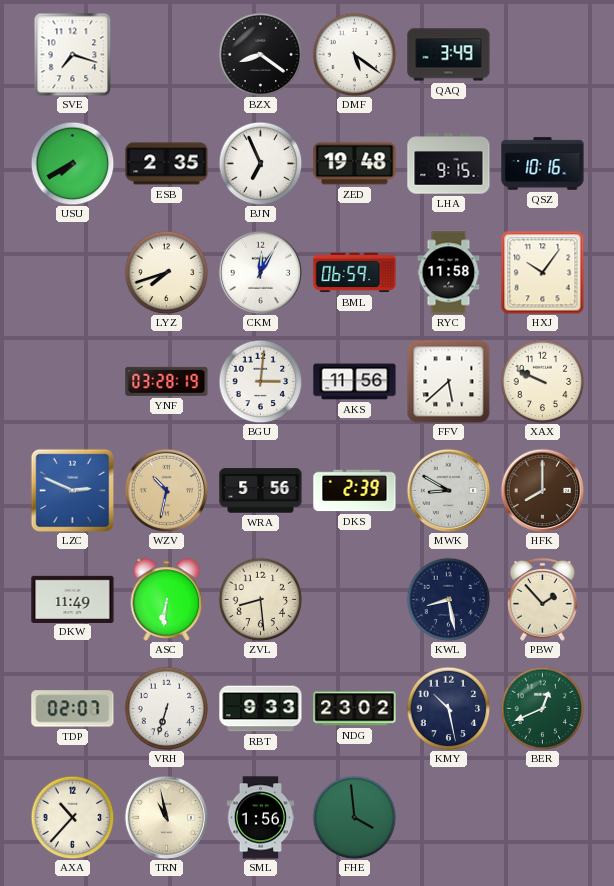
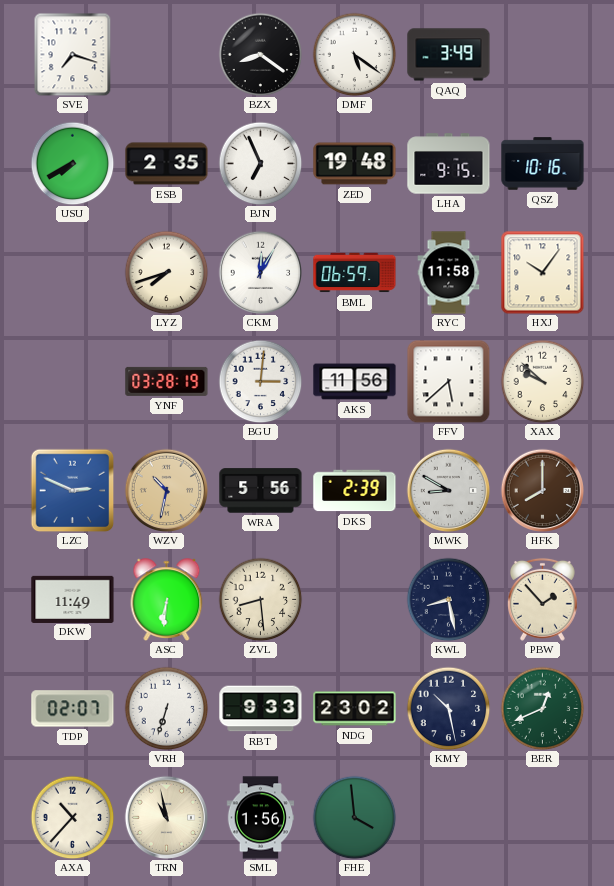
XAX: 9:49 -> 9:52 (542, 381)
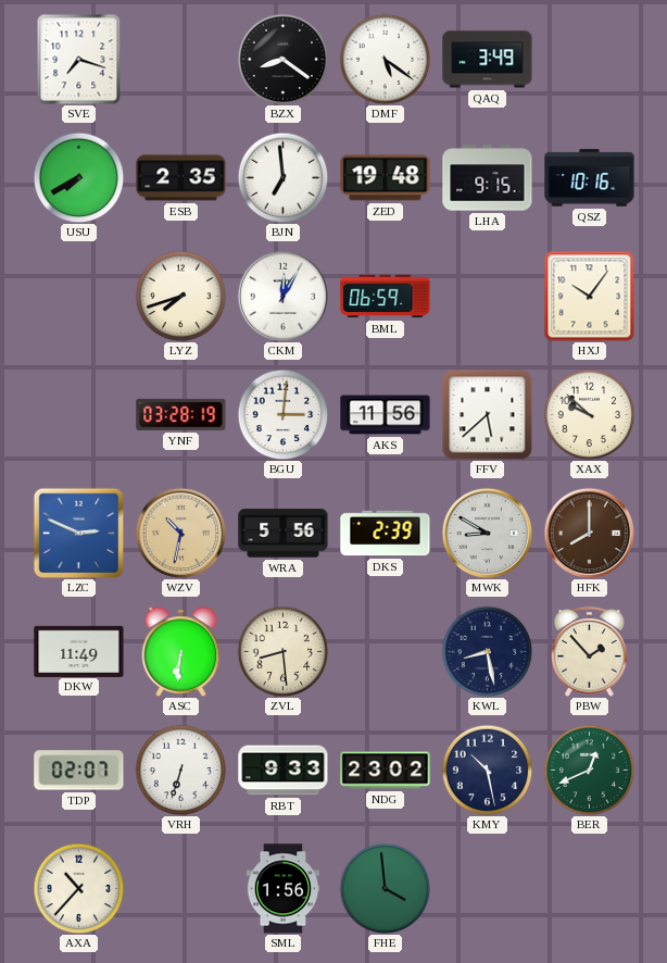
BJN: 6:56 -> 6:59 (282, 177)
RYC: 11:58 -> none (449, 273)
TRN: 10:58 -> none (166, 817)
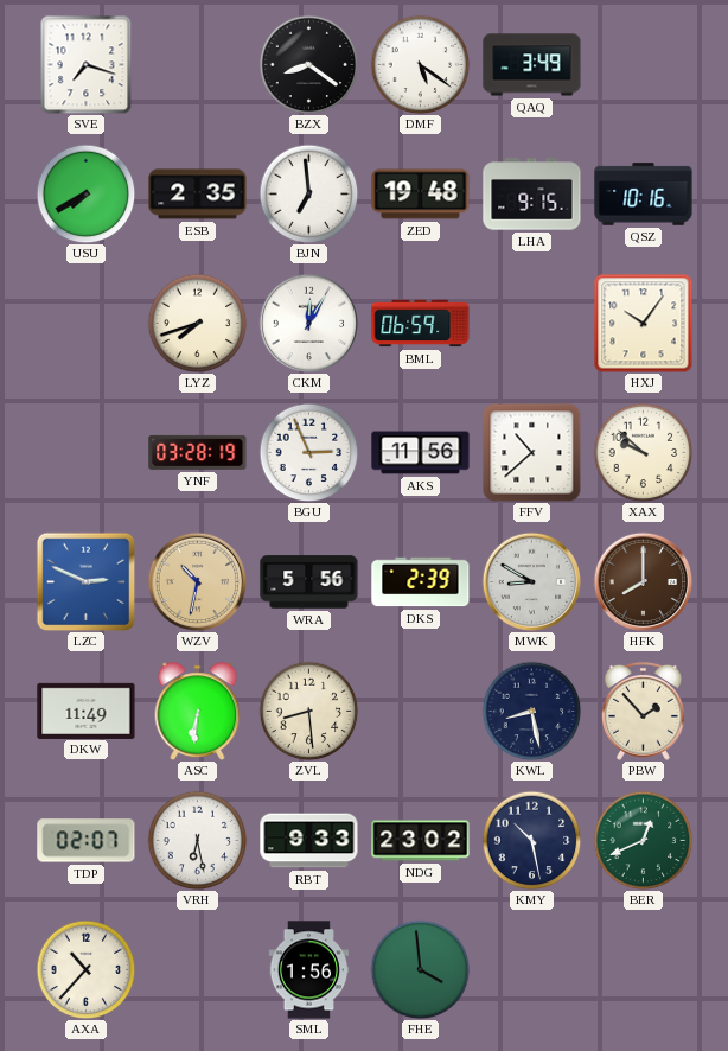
BGU: 3:01 -> 2:56 (308, 452)
FFV: 5:38 -> 10:38 (531, 452)
VRH: 6:33 -> 6:28 (197, 840)
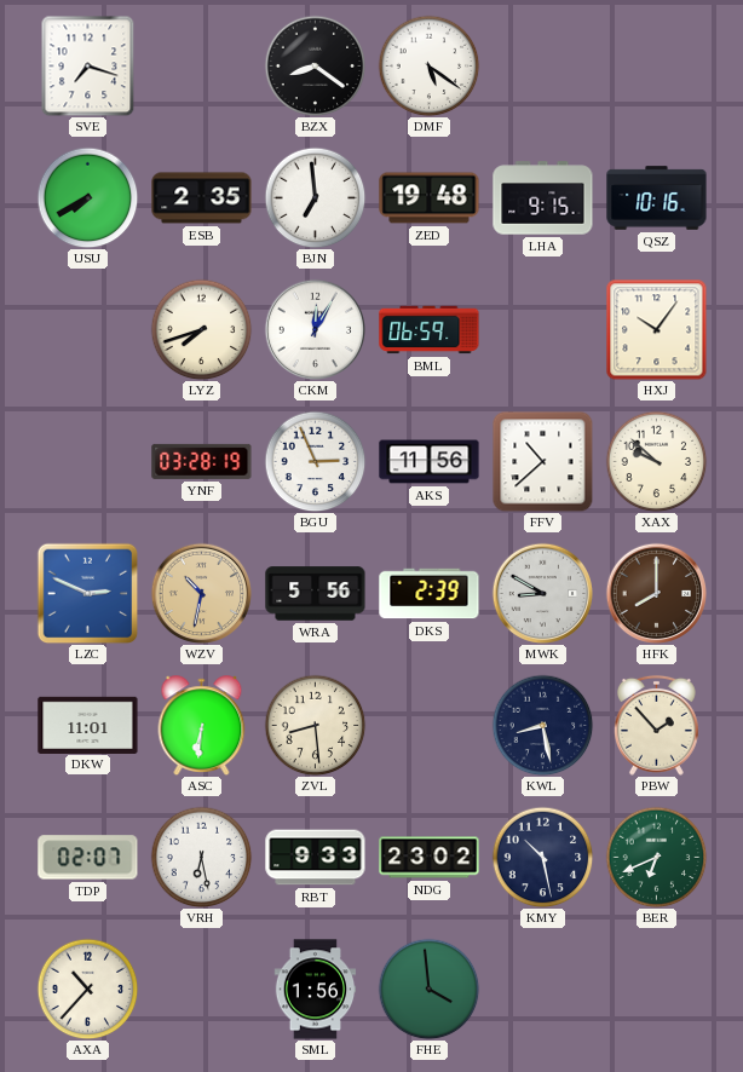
QAQ: 3:49 -> none (532, 65)
DKW: 11:49 -> 11:01 (88, 725)
BER: 12:41 -> 6:41 (656, 857)
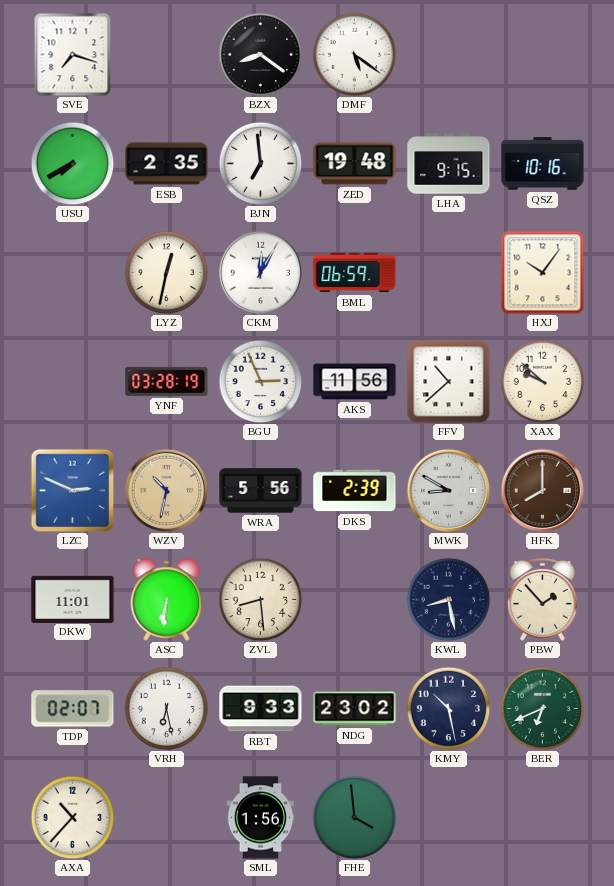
LYZ: 7:42 -> 12:32 (166, 272)
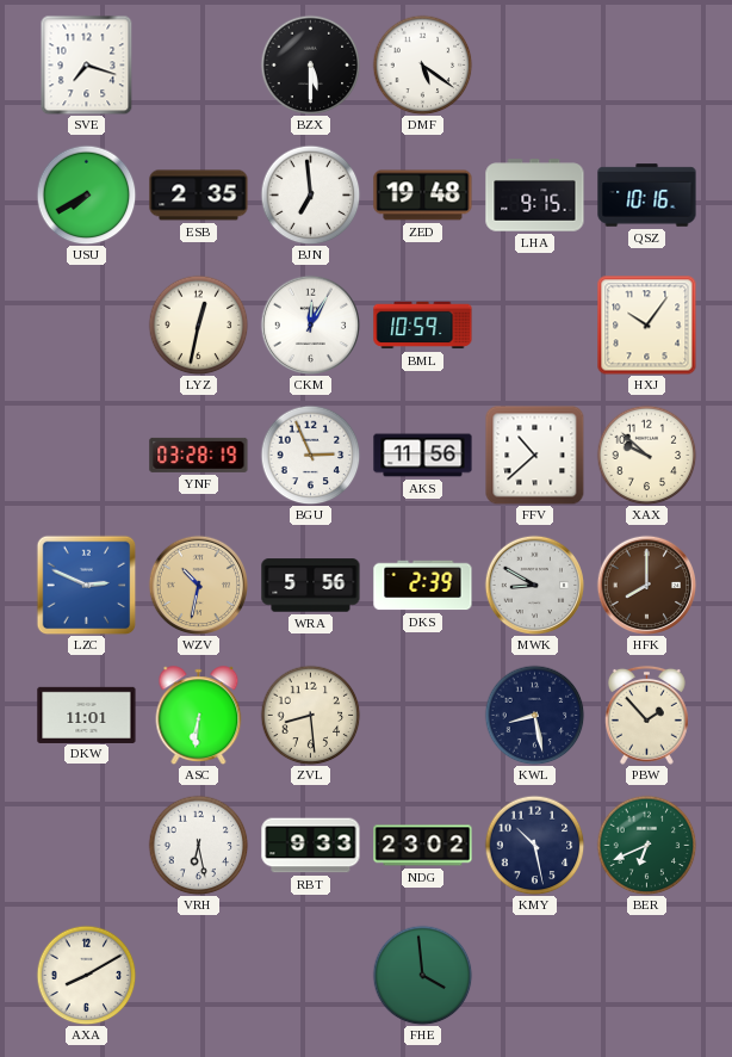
BZX: 8:21 -> 5:30 (310, 64)
BML: 06:59 -> 10:59 (423, 326)
TDP: 02:07 -> none (73, 709)
AXA: 10:37 -> 8:10 (86, 975)
SML: 1:56 -> none (261, 818)
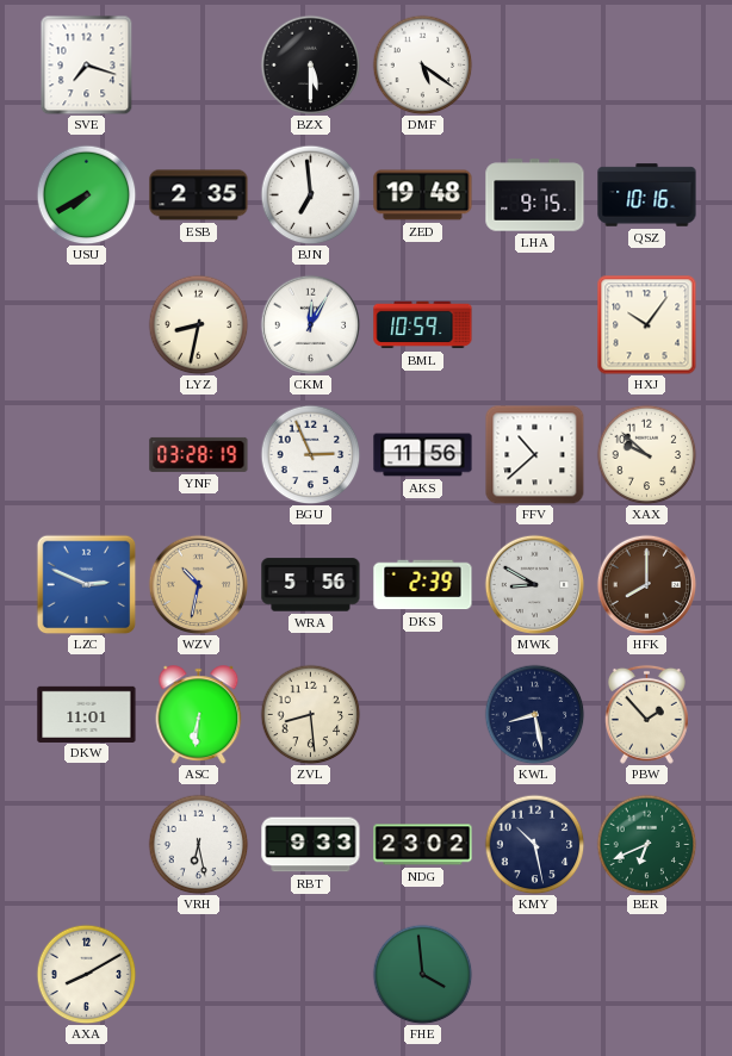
LYZ: 12:32 -> 8:32 (198, 324)
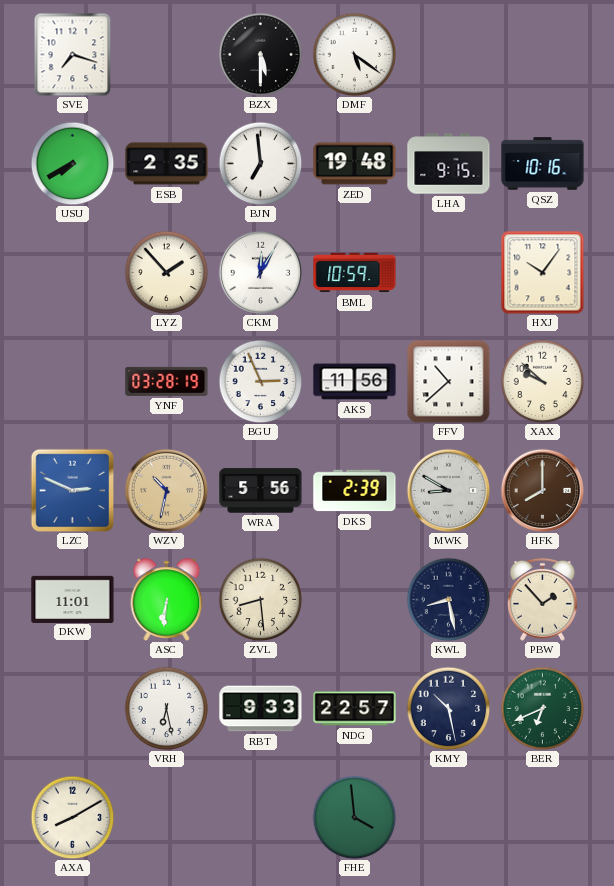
LYZ: 8:32 -> 1:53 (166, 272)
NDG: 23:02 -> 22:57 (355, 709)
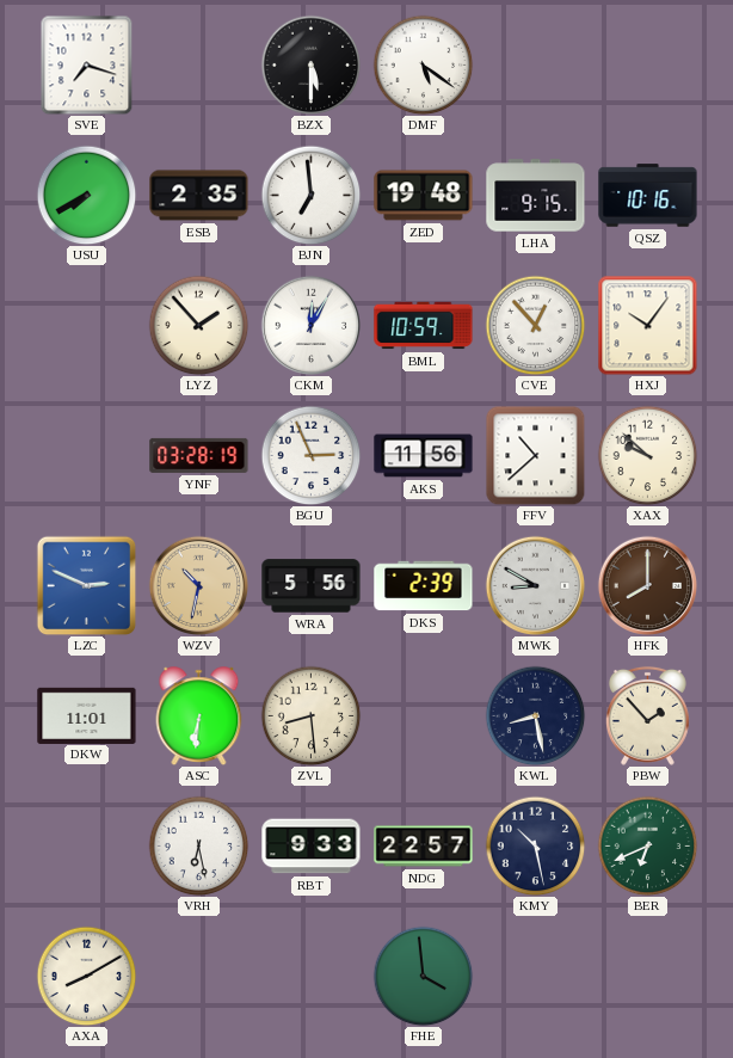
CVE: none -> 12:53 (535, 325)
